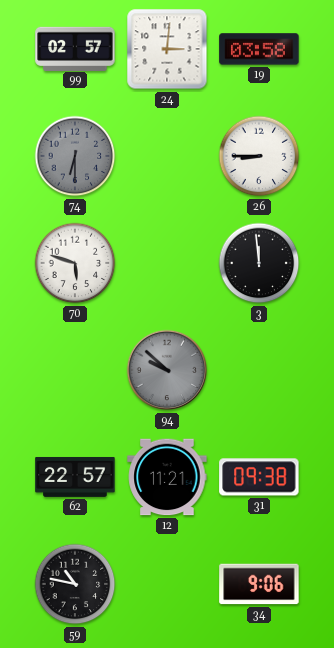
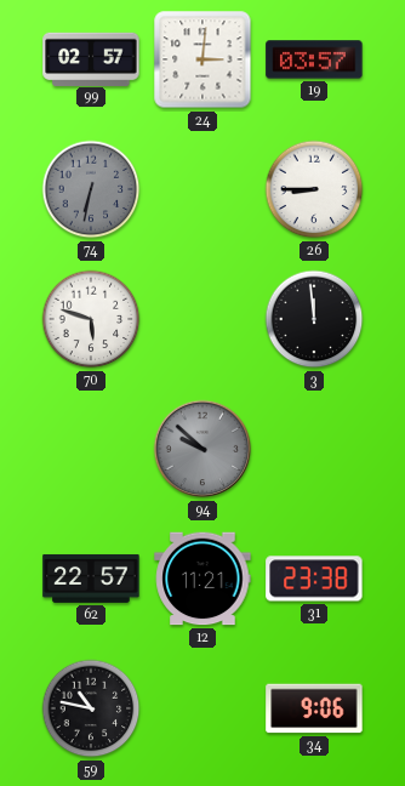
19: 03:58 -> 03:57 (314, 59)
74: 6:30 -> 6:32 (91, 189)
31: 09:38 -> 23:38 (314, 579)
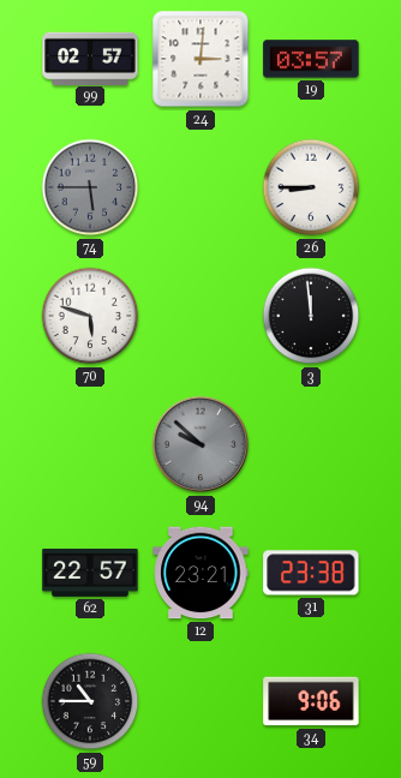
74: 6:32 -> 5:45 (90, 187)
12: 11:21 -> 23:21 (200, 573)
59: 10:47 -> 10:45 (90, 701)
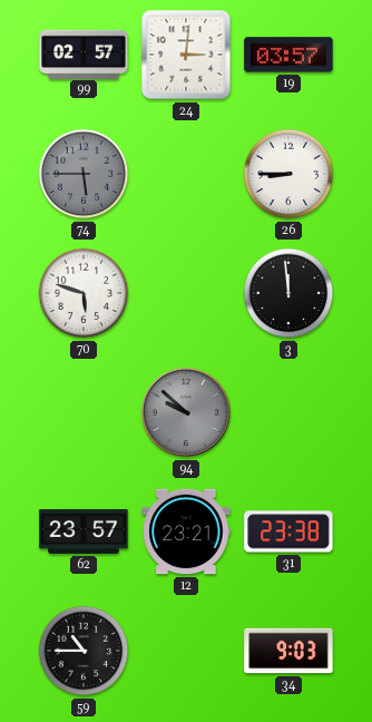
62: 22:57 -> 23:57 (84, 531)
34: 9:06 -> 9:03 (288, 651)
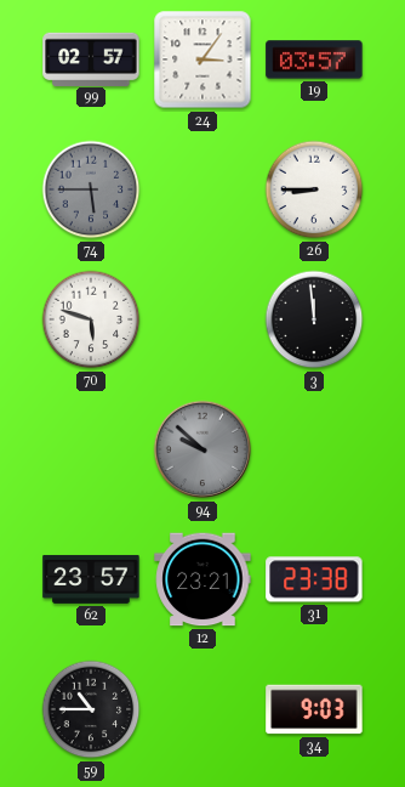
24: 3:01 -> 3:06 (202, 60)
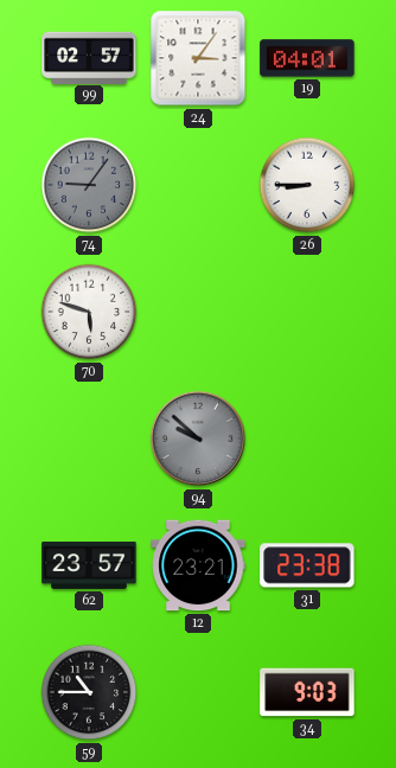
19: 03:57 -> 04:01 (307, 58)
74: 5:45 -> 9:06 (89, 185)
3: 11:59 -> none (314, 319)
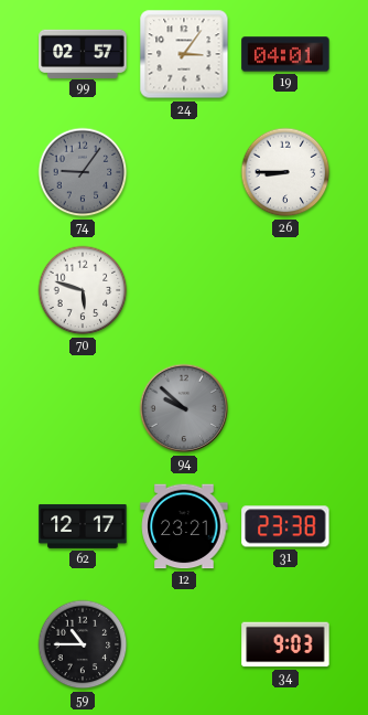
62: 23:57 -> 12:17 (83, 526)
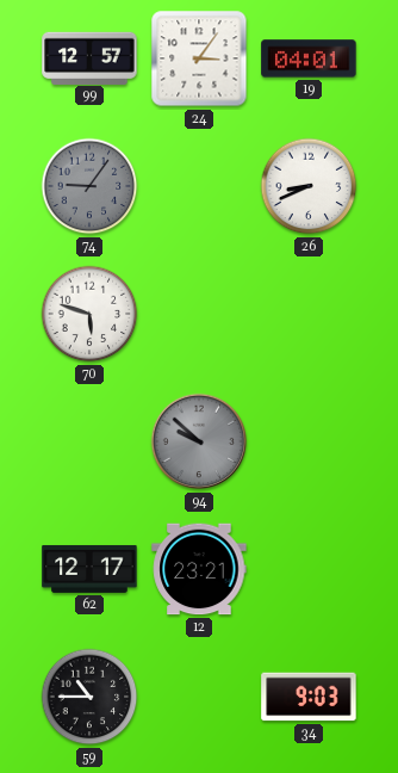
99: 02:57 -> 12:57 (89, 57)
26: 8:45 -> 8:41 (309, 186)
31: 23:38 -> none (285, 526)
